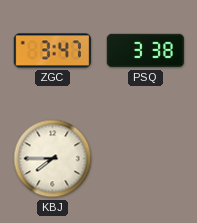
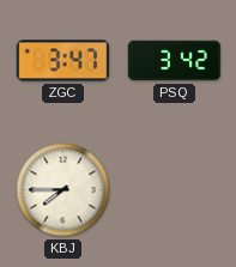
PSQ: 3:38 -> 3:42 (174, 61)
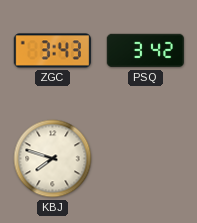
ZGC: 3:47 -> 3:43 (52, 51)
KBJ: 7:45 -> 7:48 (53, 159)
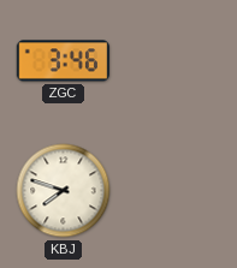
ZGC: 3:43 -> 3:46 (63, 61)
PSQ: 3:42 -> none (145, 51)
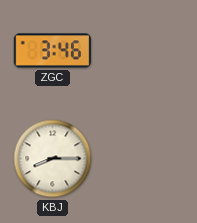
KBJ: 7:48 -> 8:15 (53, 159)
